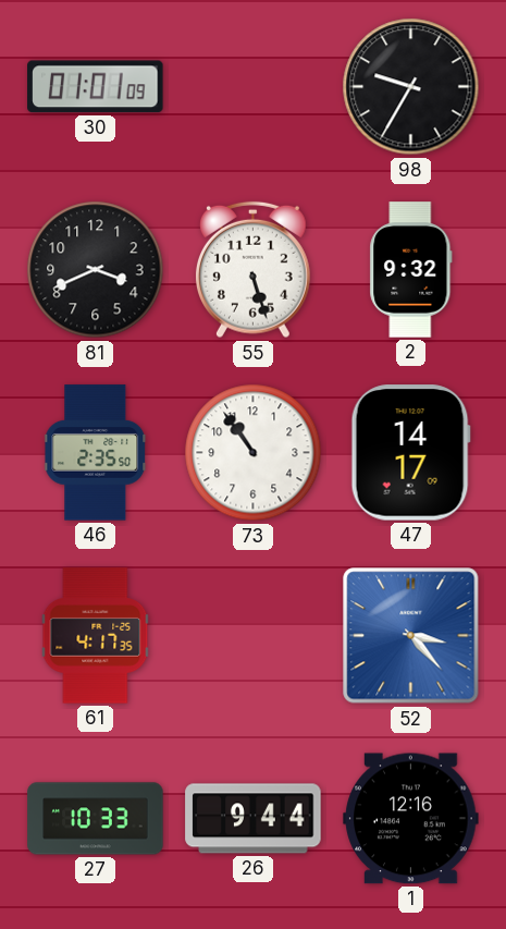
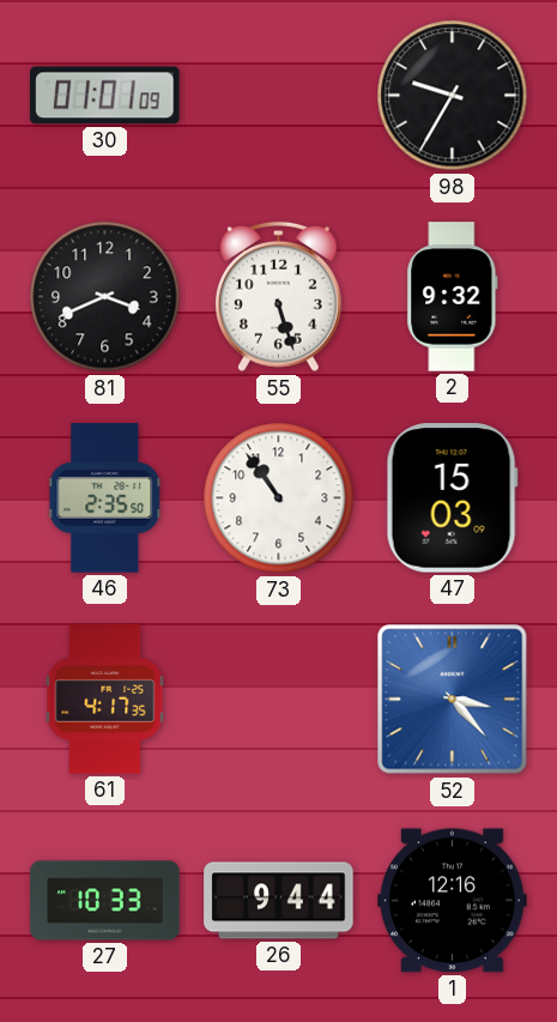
47: 14:17 -> 15:03 (452, 498)
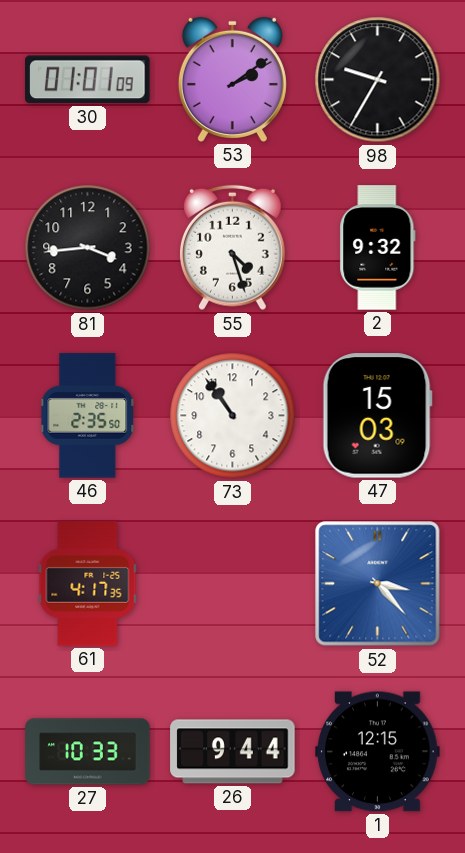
53: none -> 2:09 (232, 79)
81: 3:41 -> 3:44 (88, 248)
55: 5:27 -> 4:27 (232, 248)
1: 12:16 -> 12:15 (378, 752)
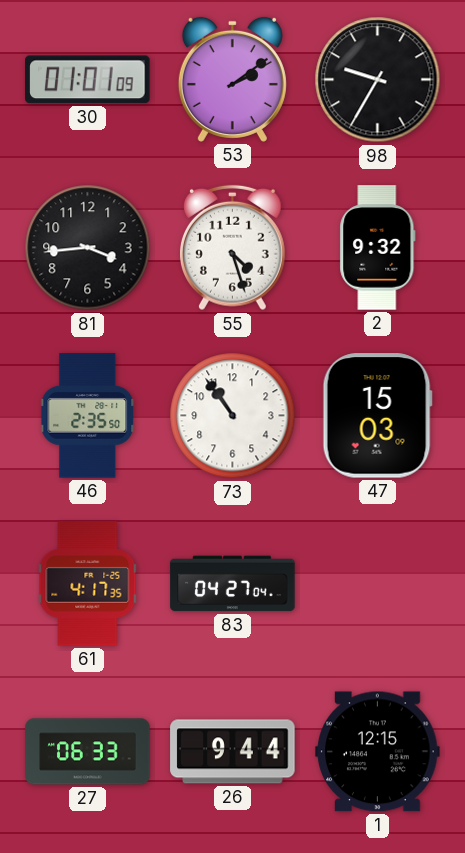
83: none -> 04:27 (233, 584)
52: 3:23 -> none (378, 584)
27: 10:33 -> 06:33 (88, 752)
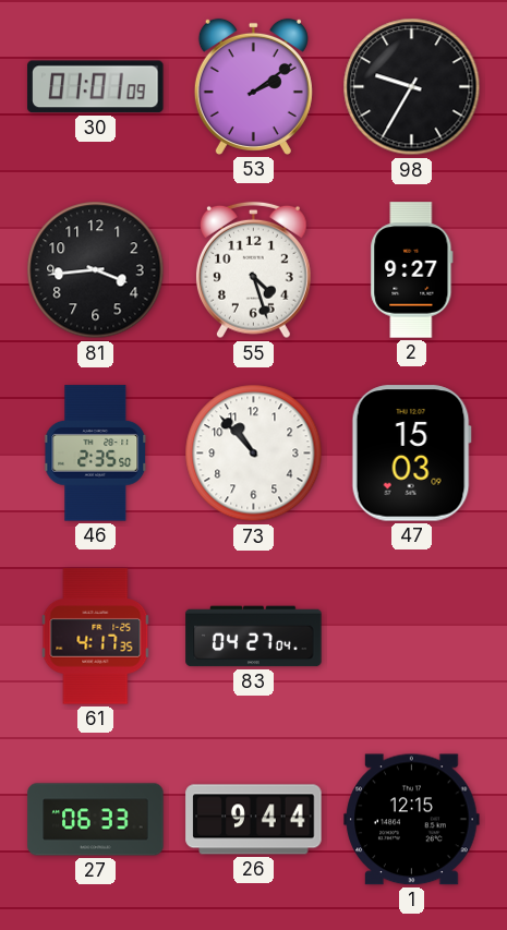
2: 9:32 -> 9:27 (412, 270)
73: 10:54 -> 10:53 (254, 454)
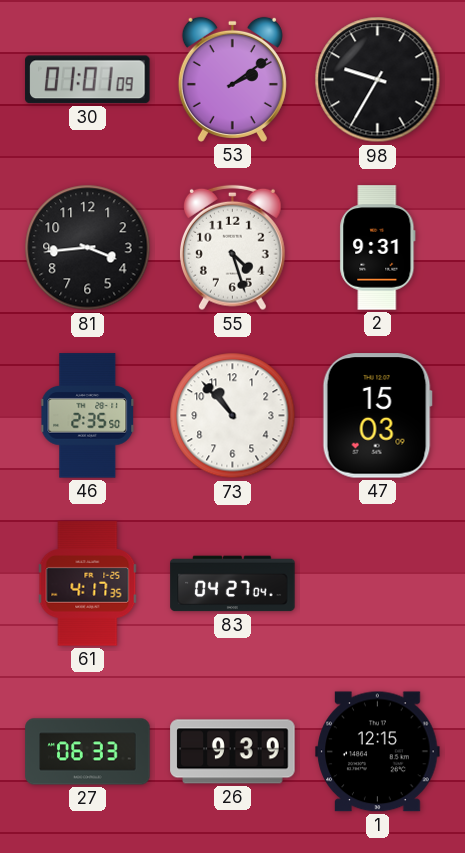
2: 9:27 -> 9:31 (378, 248)
26: 9:44 -> 9:39 (233, 752)
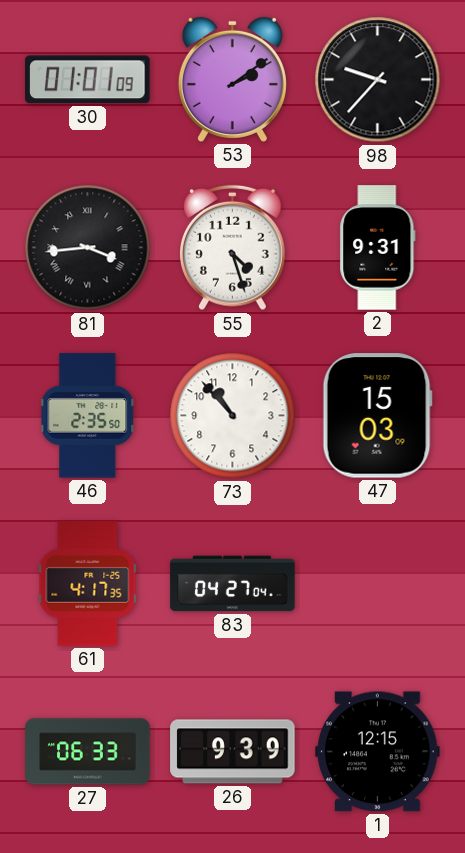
98: 9:35 -> 9:37 (378, 80)
81 numerals: Arabic -> Roman (88, 248)
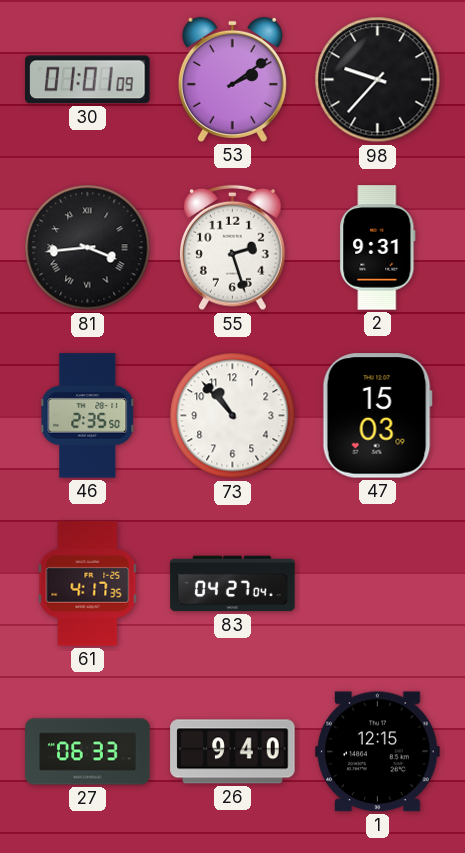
55: 4:27 -> 2:27 (232, 248)
26: 9:39 -> 9:40 (233, 752)
